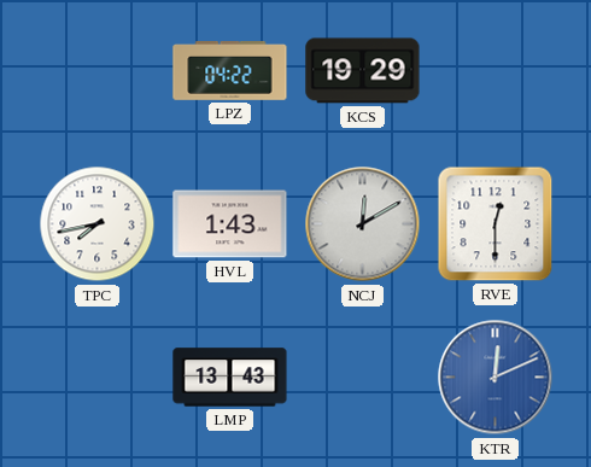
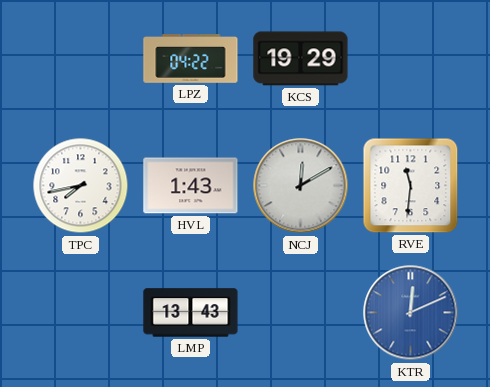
RVE: 12:30 -> 11:31 (411, 186)
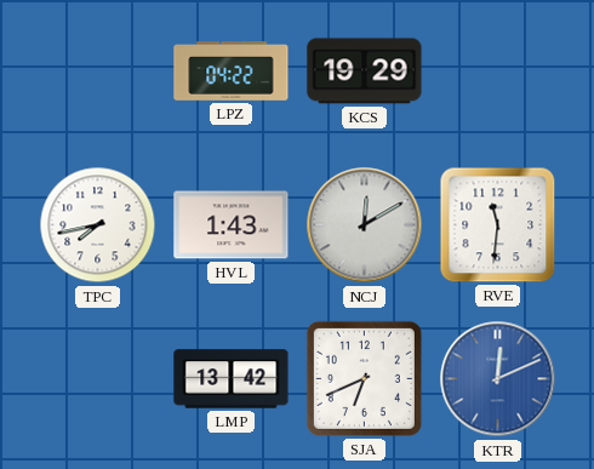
LMP: 13:43 -> 13:42 (232, 379)
SJA: none -> 6:41 (364, 378)
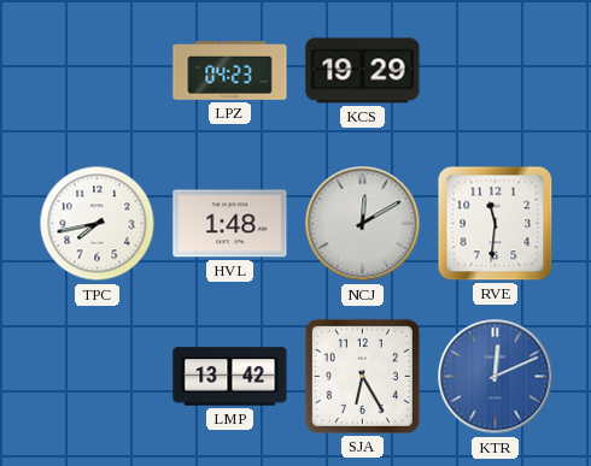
LPZ: 04:22 -> 04:23 (230, 71)
HVL: 1:43 -> 1:48 (230, 224)
SJA: 6:41 -> 6:25 (362, 376)
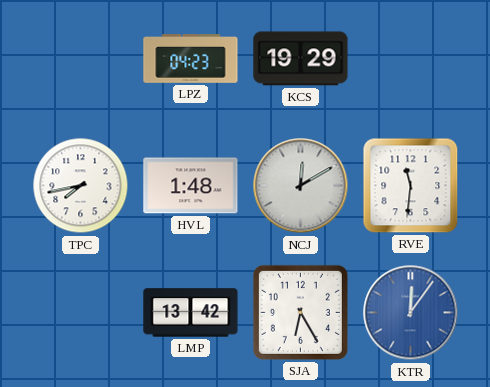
KTR: 12:11 -> 12:06 (411, 313)
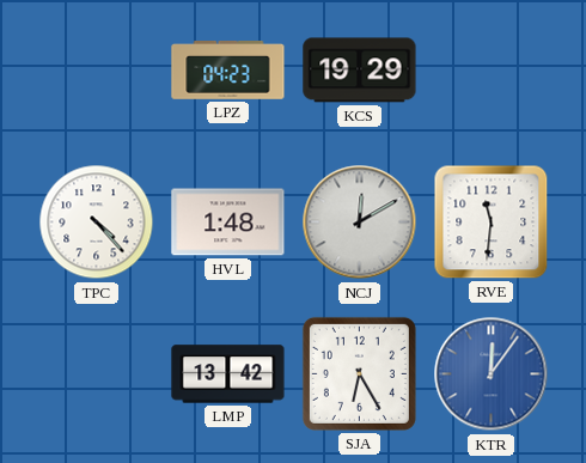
TPC: 7:43 -> 4:23 (97, 223)
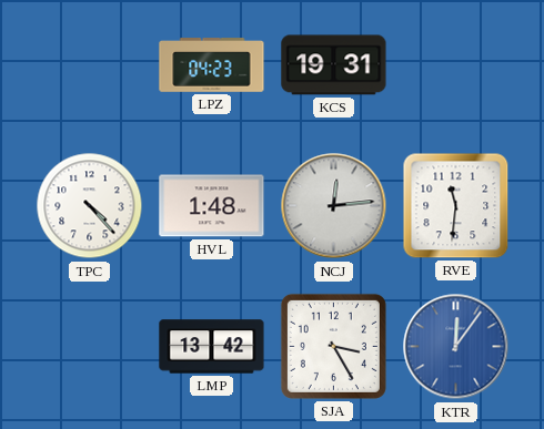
KCS: 19:29 -> 19:31 (334, 65)
NCJ: 12:10 -> 12:14 (334, 206)
SJA: 6:25 -> 3:25 (333, 346)
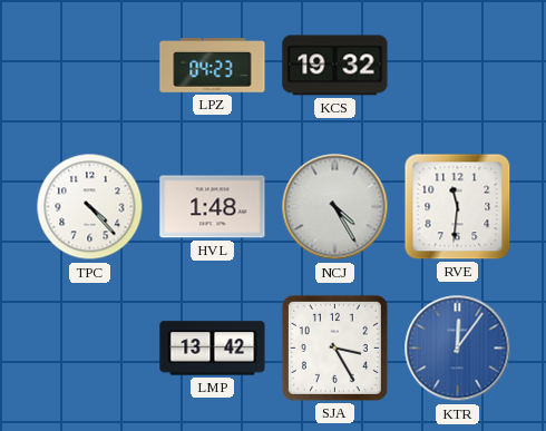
KCS: 19:31 -> 19:32 (335, 66)
NCJ: 12:14 -> 4:25 (335, 207)
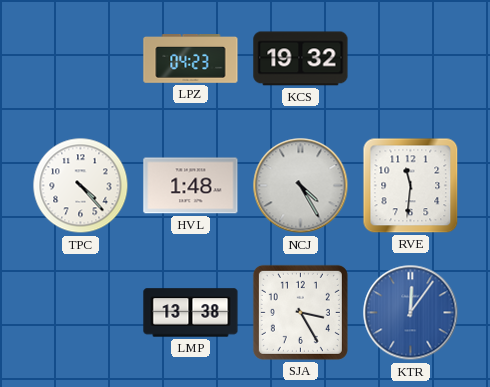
LMP: 13:42 -> 13:38 (191, 313)
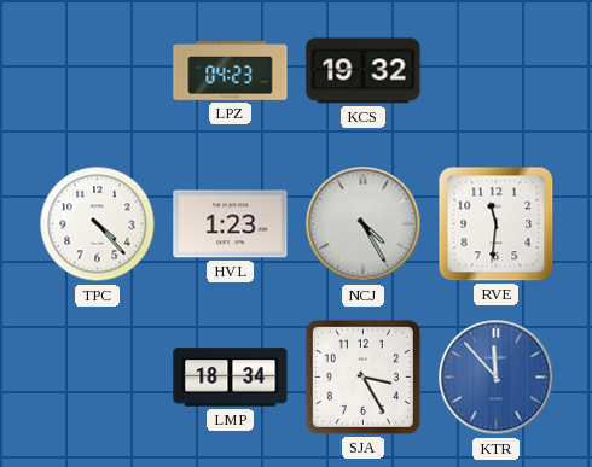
HVL: 1:48 -> 1:23 (231, 224)
LMP: 13:38 -> 18:34 (231, 378)
KTR: 12:06 -> 11:53 (497, 378)
